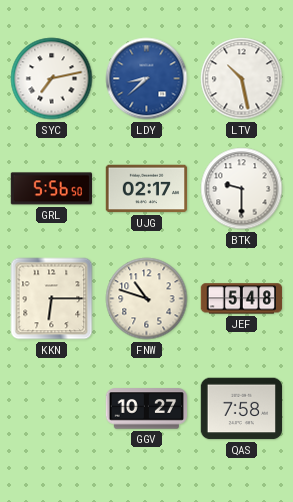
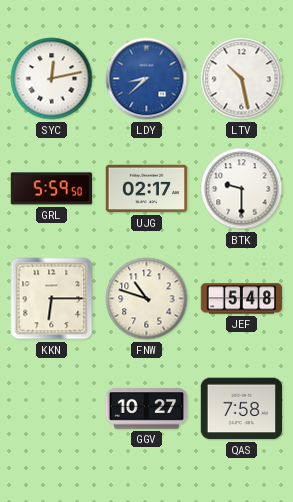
SYC: 7:13 -> 12:13 (52, 79)
GRL: 5:56 -> 5:59 (51, 189)
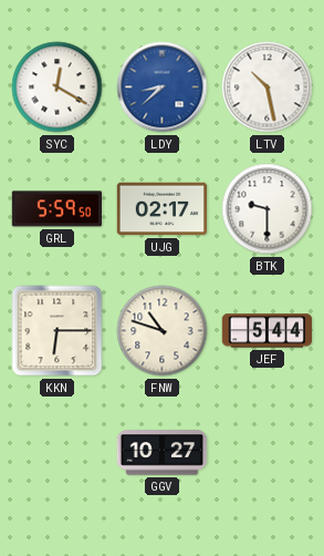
SYC: 12:13 -> 12:20 (58, 87)
JEF: 5:48 -> 5:44 (268, 331)
QAS: 7:58 -> none (242, 409)
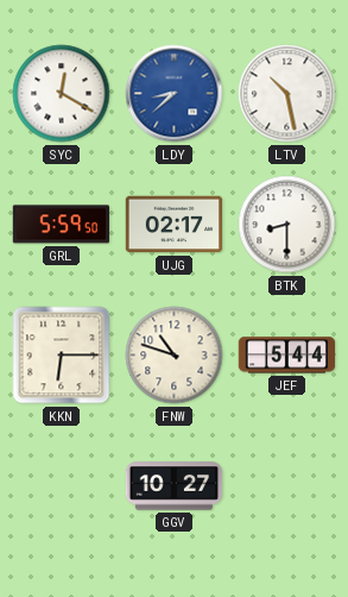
BTK: 9:30 -> 8:30 (287, 225)
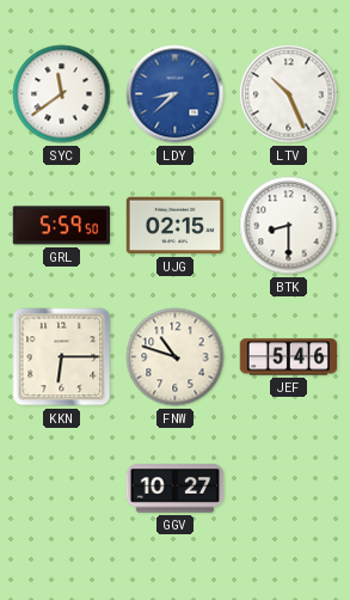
SYC: 12:20 -> 11:39 (62, 94)
LTV: 10:28 -> 10:26 (289, 94)
UJG: 02:17 -> 02:15 (176, 226)
JEF: 5:44 -> 5:46 (289, 357)
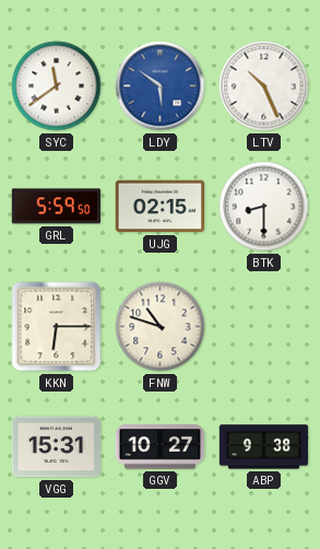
LDY: 8:38 -> 5:51 (161, 86)
JEF: 5:46 -> none (289, 357)
VGG: none -> 15:31 (57, 447)
ABP: none -> 9:38 (264, 447)
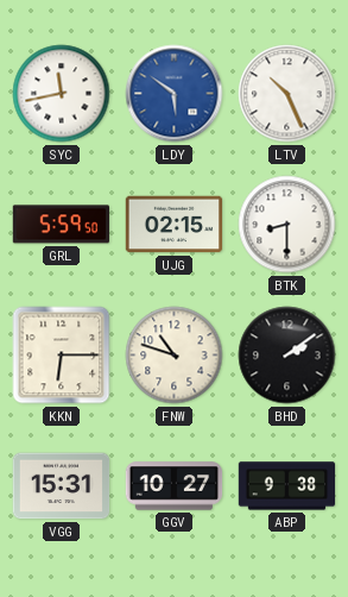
SYC: 11:39 -> 11:43 (62, 94)
BHD: none -> 2:09 (287, 356)
